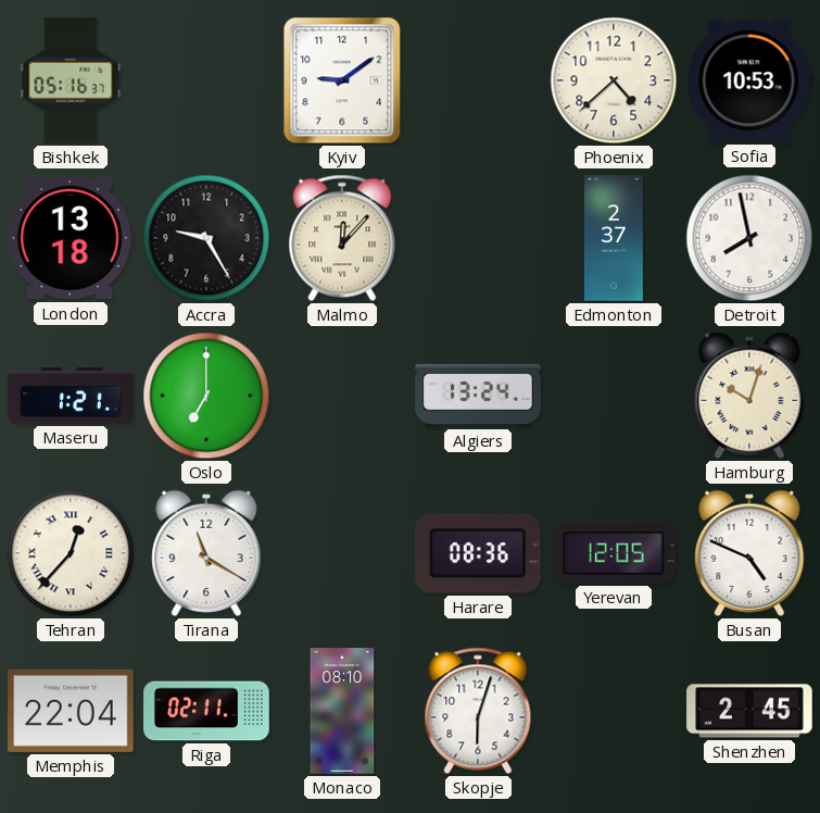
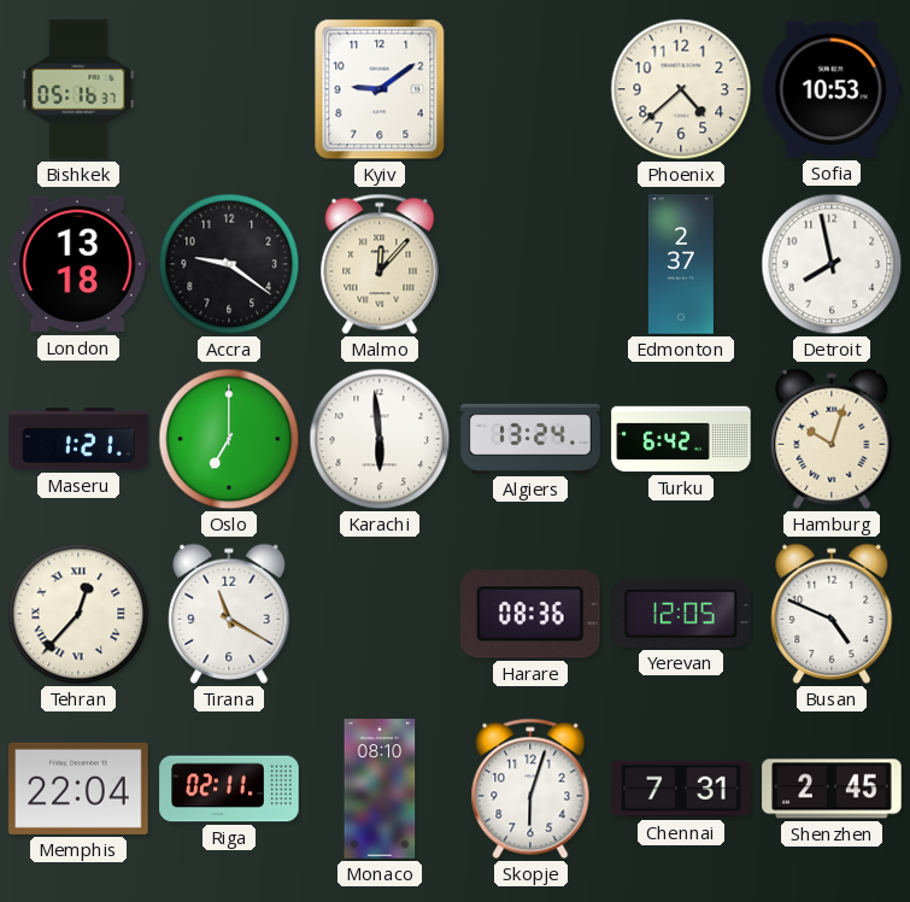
Accra: 9:25 -> 9:21 (229, 264)
Karachi: none -> 5:59 (380, 439)
Turku: none -> 6:42 (681, 439)
Chennai: none -> 7:31 (681, 789)
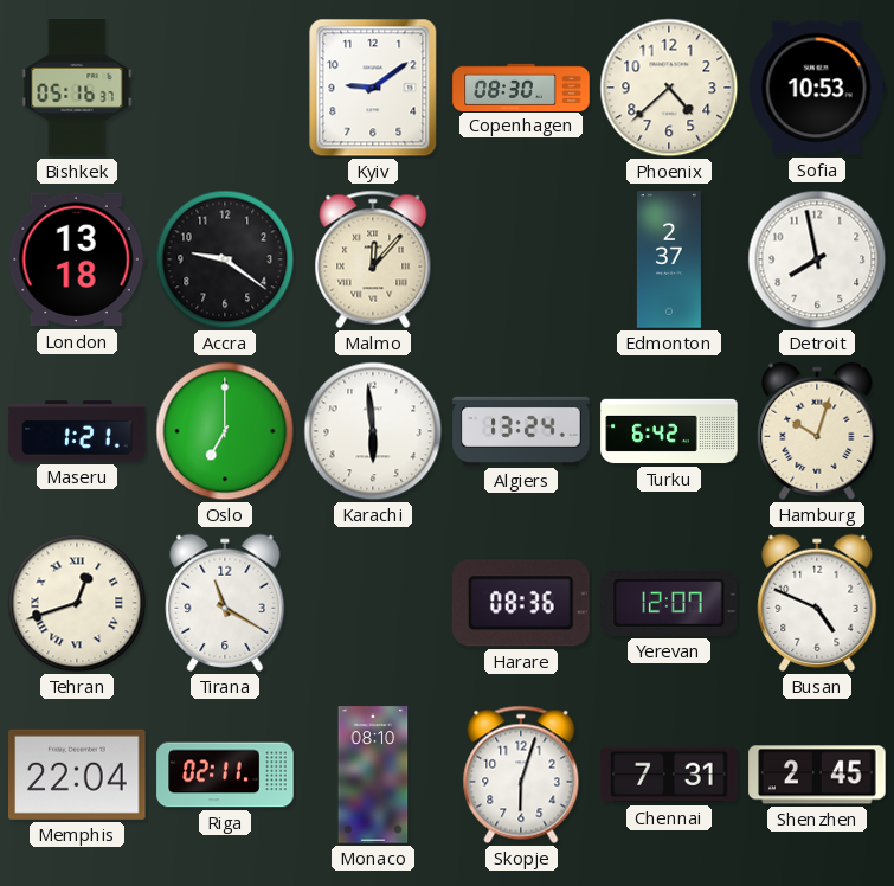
Copenhagen: none -> 08:30 (521, 86)
Tehran: 12:37 -> 12:42 (77, 603)
Yerevan: 12:05 -> 12:07 (669, 603)
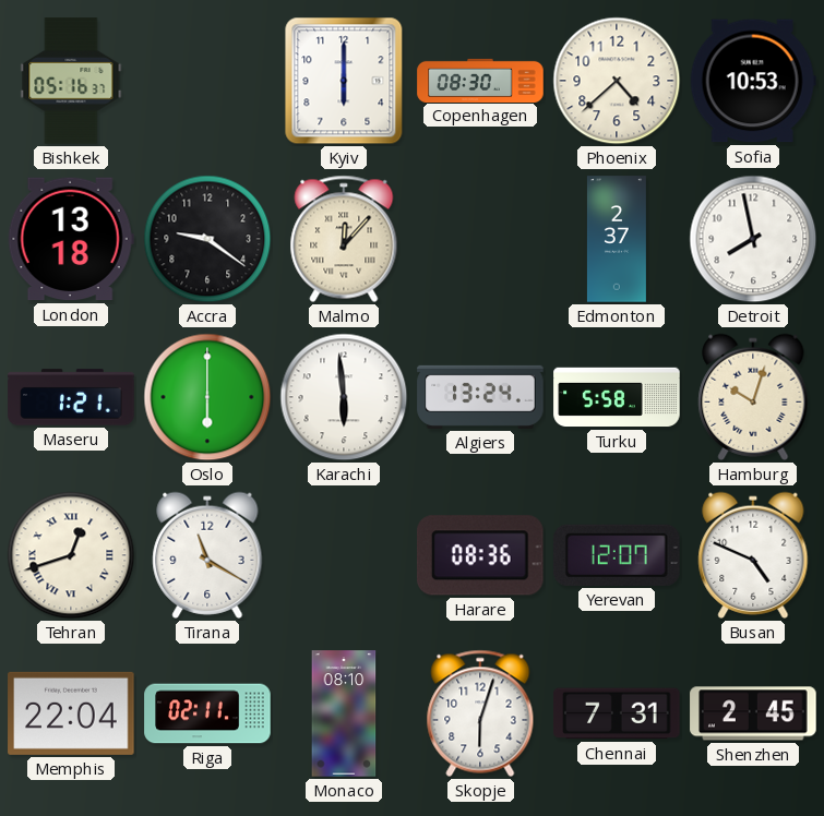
Kyiv: 9:09 -> 6:00 (344, 81)
Oslo: 7:00 -> 6:00 (207, 397)
Turku: 6:42 -> 5:58 (617, 397)
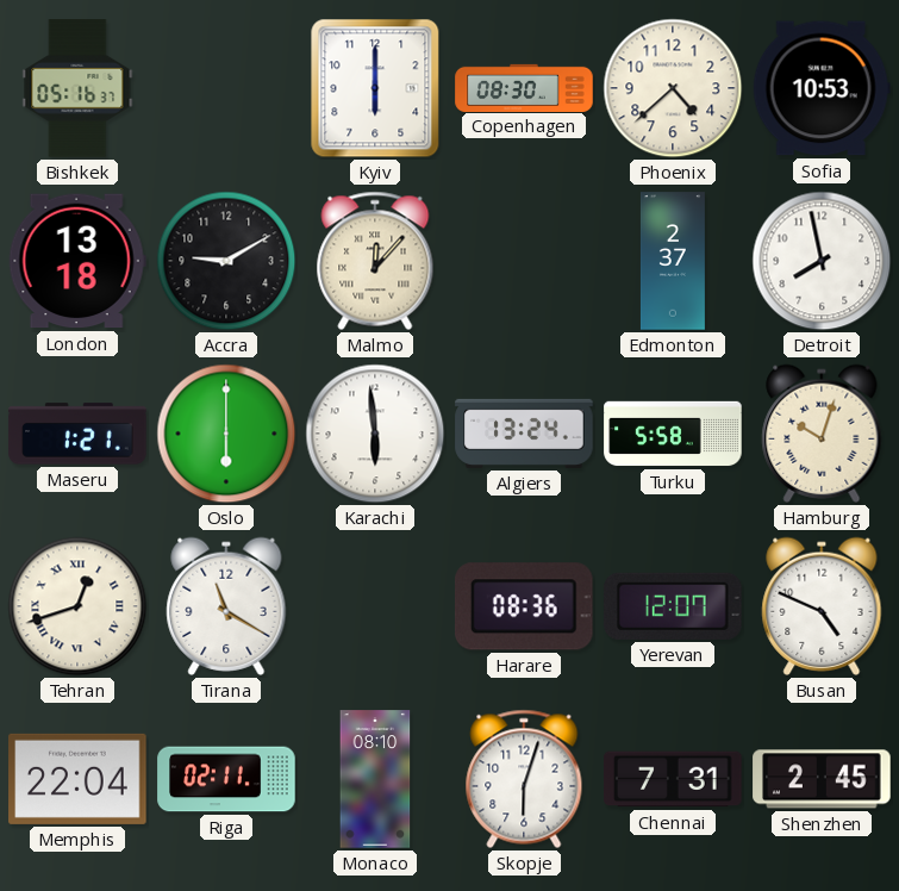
Accra: 9:21 -> 9:10 (226, 261)
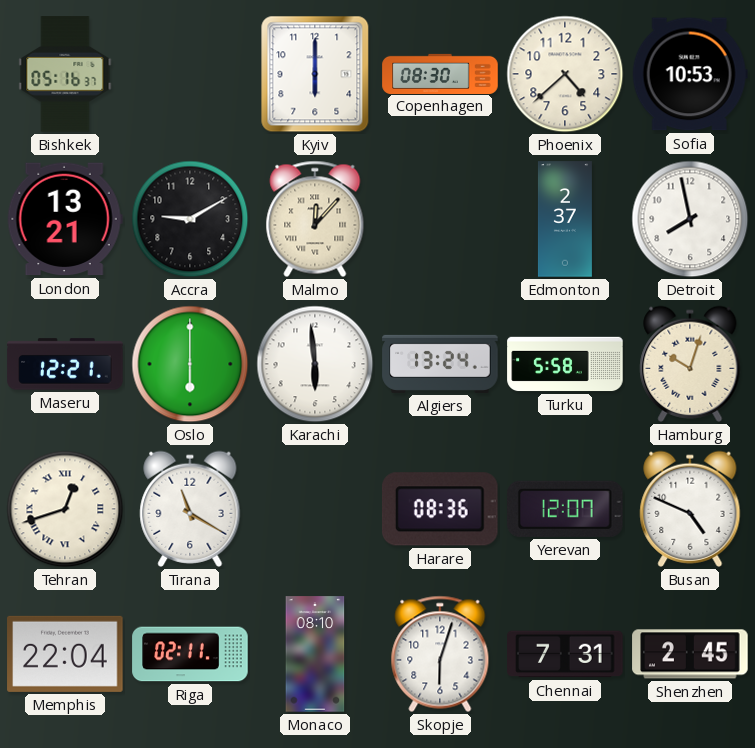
London: 13:18 -> 13:21 (65, 219)
Maseru: 1:21 -> 12:21 (65, 364)
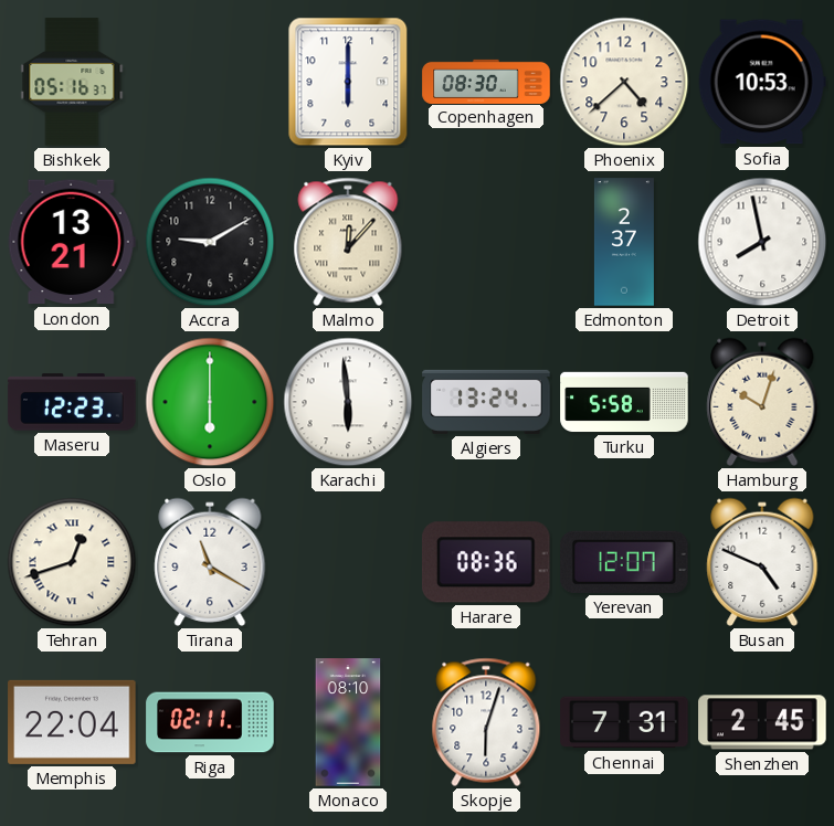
Maseru: 12:21 -> 12:23 (72, 402)
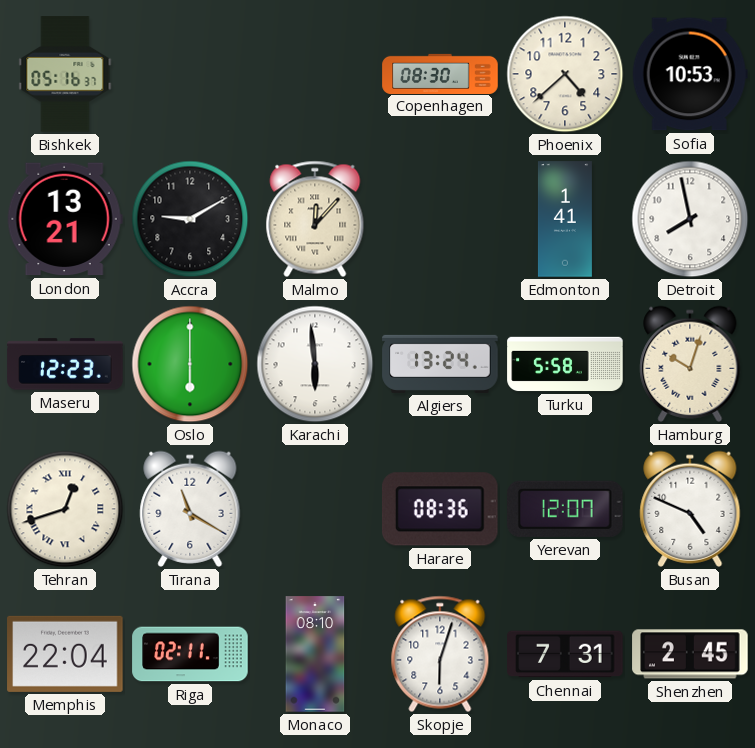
Kyiv: 6:00 -> none (348, 82)
Edmonton: 2:37 -> 1:41 (565, 219)
